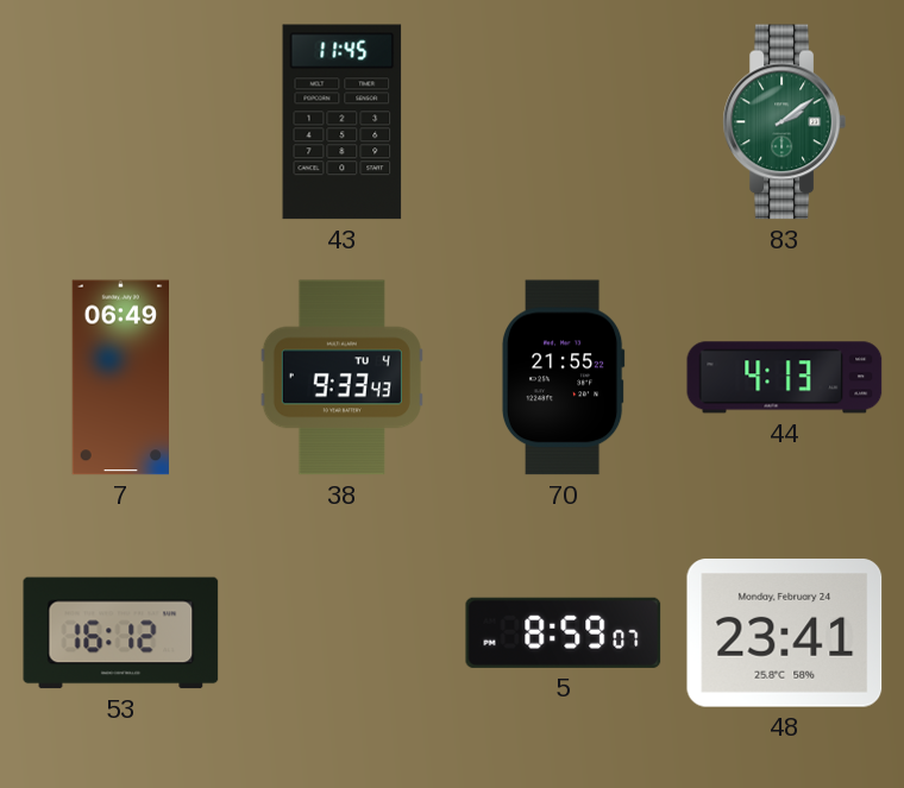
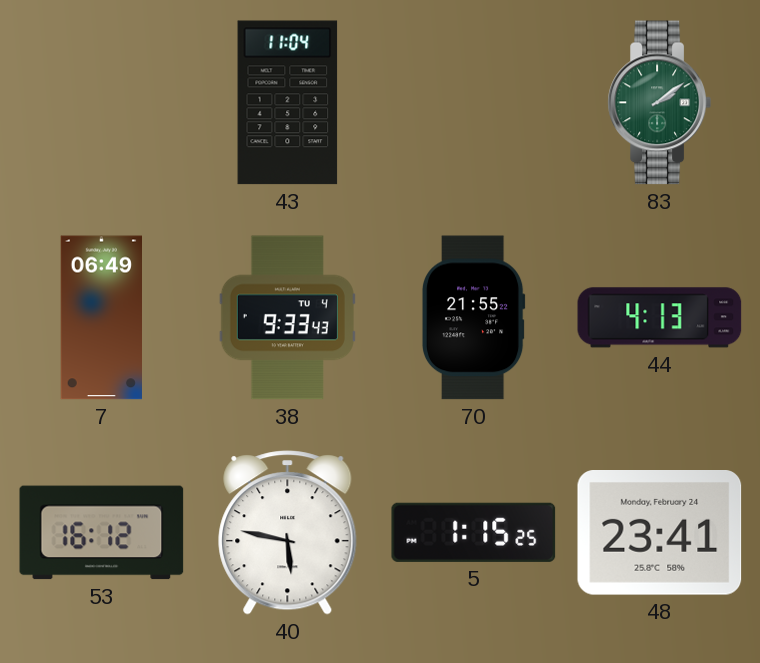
43: 11:45 -> 11:04 (288, 103)
40: none -> 5:47 (288, 533)
5: 8:59 -> 1:15 (474, 532)
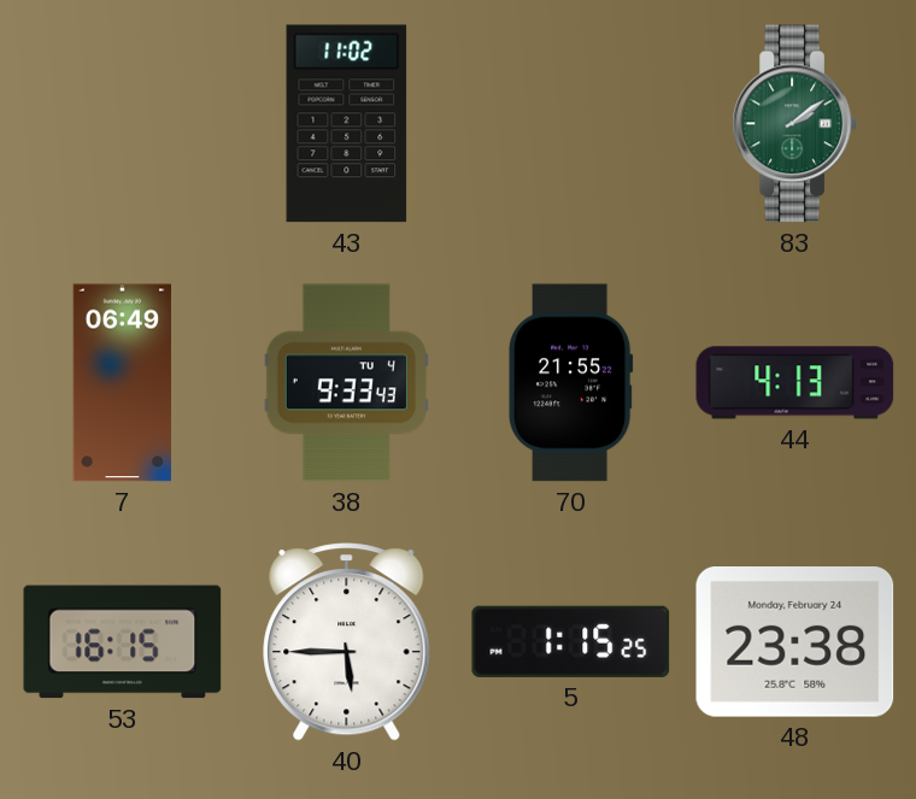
43: 11:04 -> 11:02 (347, 124)
53: 16:12 -> 16:15 (123, 642)
40: 5:47 -> 5:45 (347, 642)
48: 23:41 -> 23:38 (795, 642)
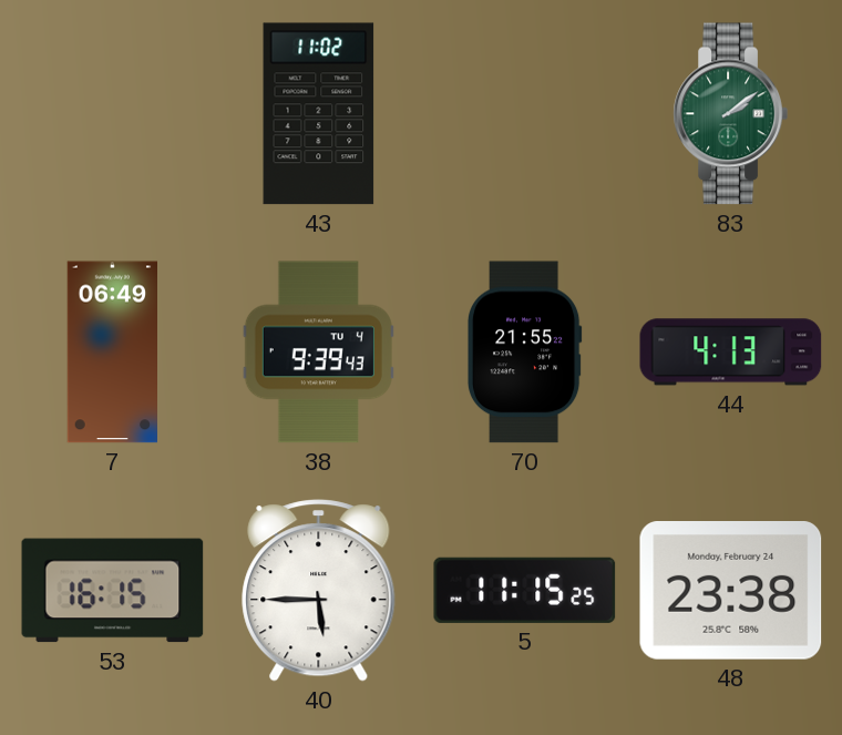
38: 9:33 -> 9:39 (318, 353)
5: 1:15 -> 11:15 (525, 590)
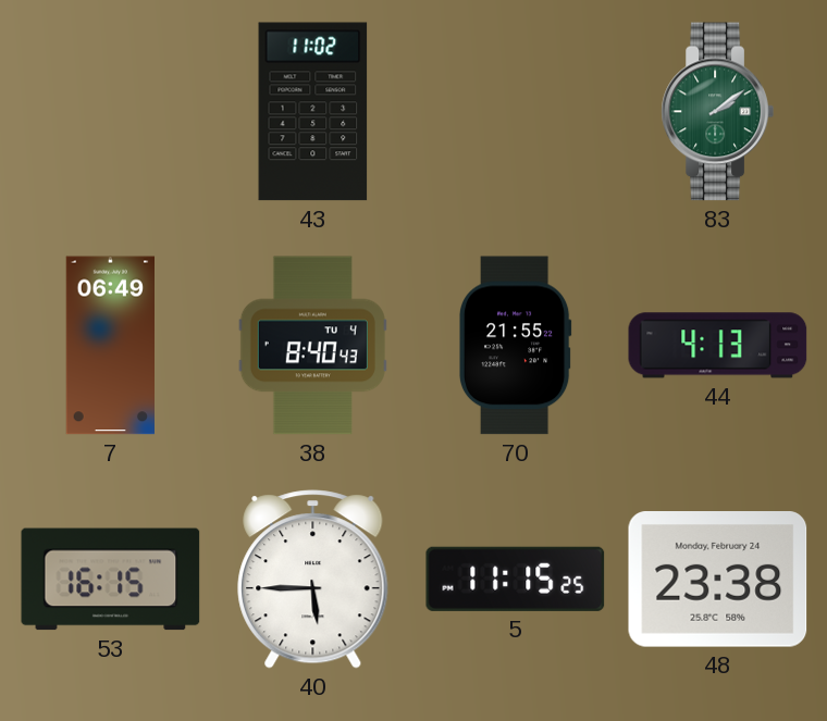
38: 9:39 -> 8:40 (312, 346)
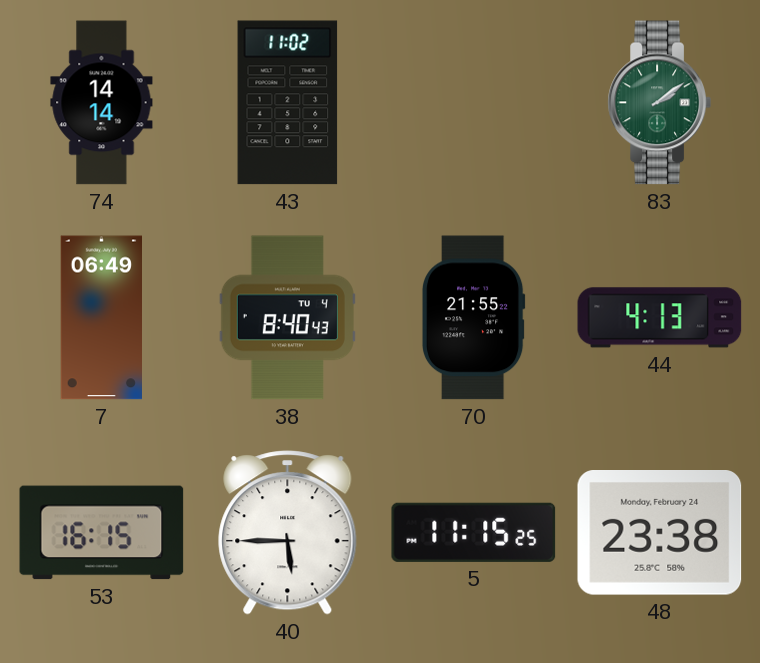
74: none -> 14:14 (102, 103)
